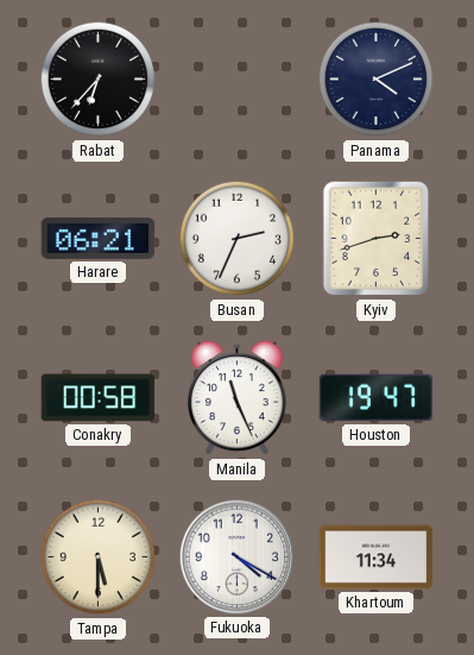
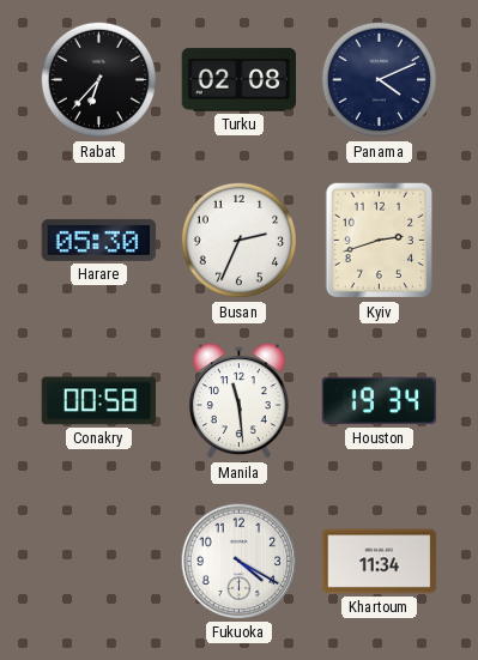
Turku: none -> 02:08 (240, 80)
Harare: 06:21 -> 05:30 (99, 240)
Manila: 11:26 -> 11:29 (238, 401)
Houston: 19:47 -> 19:34 (380, 401)
Tampa: 5:30 -> none (99, 558)
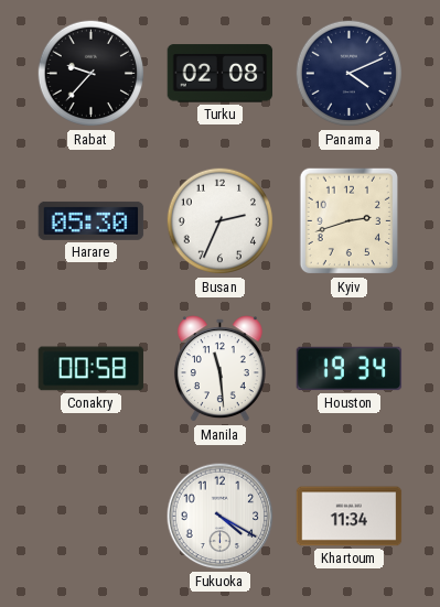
Rabat: 6:37 -> 9:37 (92, 74)
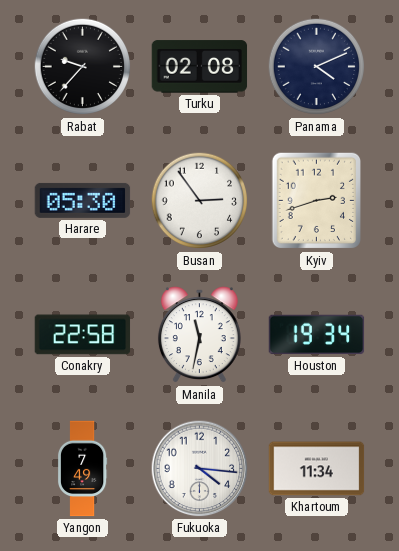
Busan: 2:34 -> 2:54 (200, 201)
Conakry: 00:58 -> 22:58 (83, 335)
Manila: 11:29 -> 11:32 (199, 335)
Yangon: none -> 7:49 (82, 469)
Fukuoka: 4:20 -> 4:16 (200, 469)
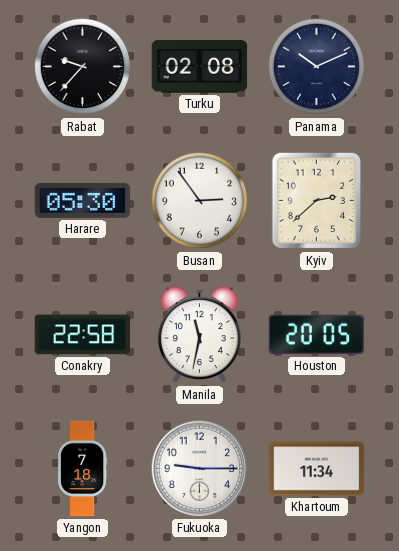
Panama: 4:11 -> 10:11 (317, 67)
Kyiv: 2:42 -> 2:38 (316, 201)
Houston: 19:34 -> 20:05 (317, 335)
Yangon: 7:49 -> 7:18 (82, 469)
Fukuoka: 4:16 -> 9:15 (200, 469)
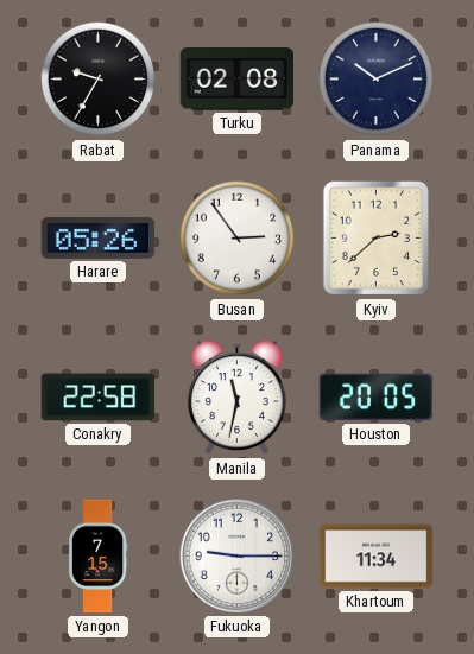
Rabat: 9:37 -> 9:35 (99, 80)
Harare: 05:30 -> 05:26 (99, 237)
Yangon: 7:18 -> 7:15 (97, 557)
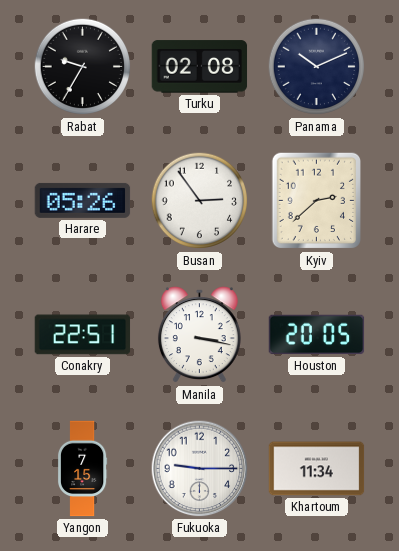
Conakry: 22:58 -> 22:51 (83, 335)
Manila: 11:32 -> 3:17 (199, 335)
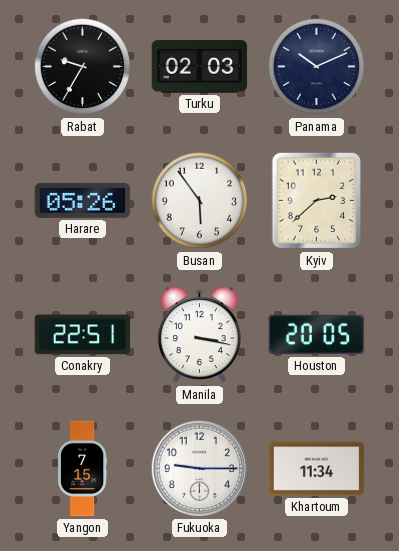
Turku: 02:08 -> 02:03 (200, 67)
Busan: 2:54 -> 5:54 (200, 201)
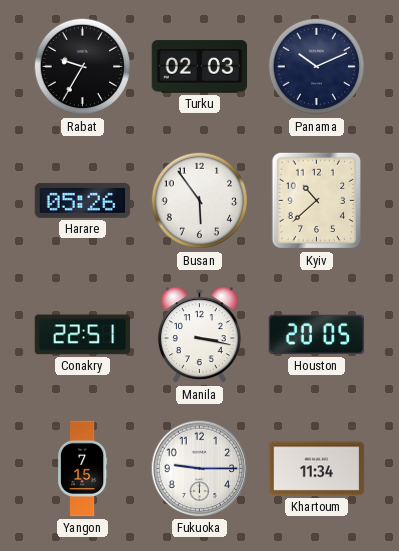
Kyiv: 2:38 -> 10:38 (316, 201)
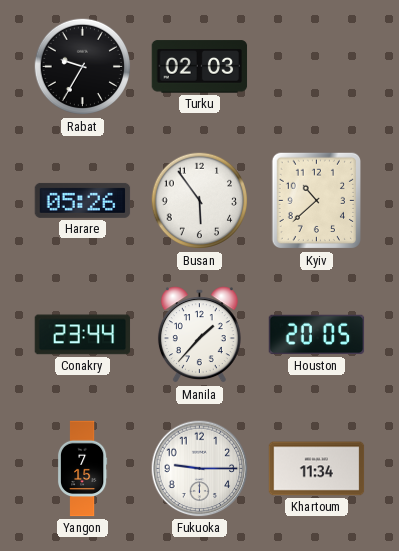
Panama: 10:11 -> none (317, 67)
Conakry: 22:51 -> 23:44 (83, 335)
Manila: 3:17 -> 1:37 (199, 335)
